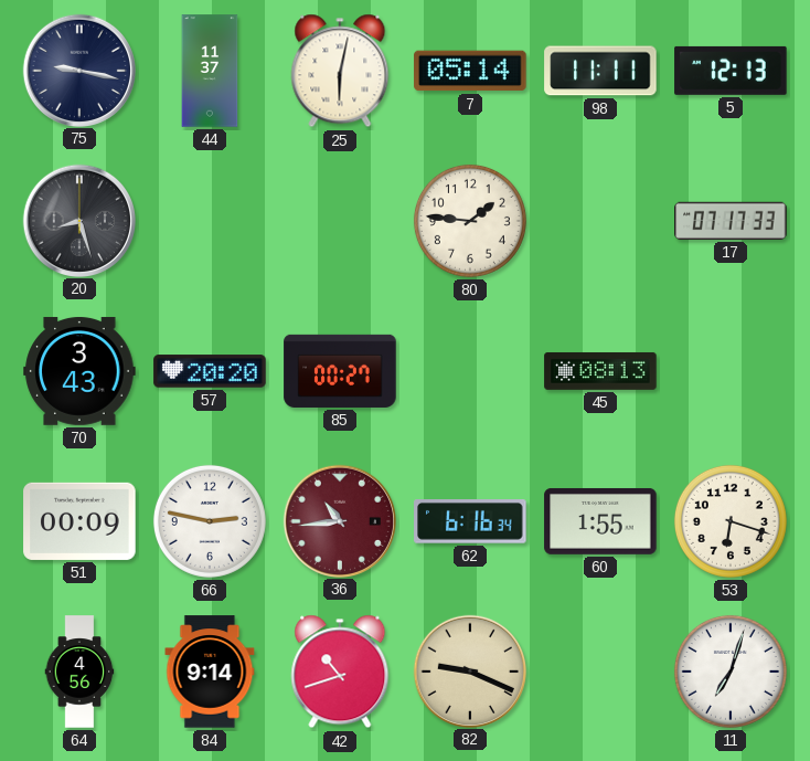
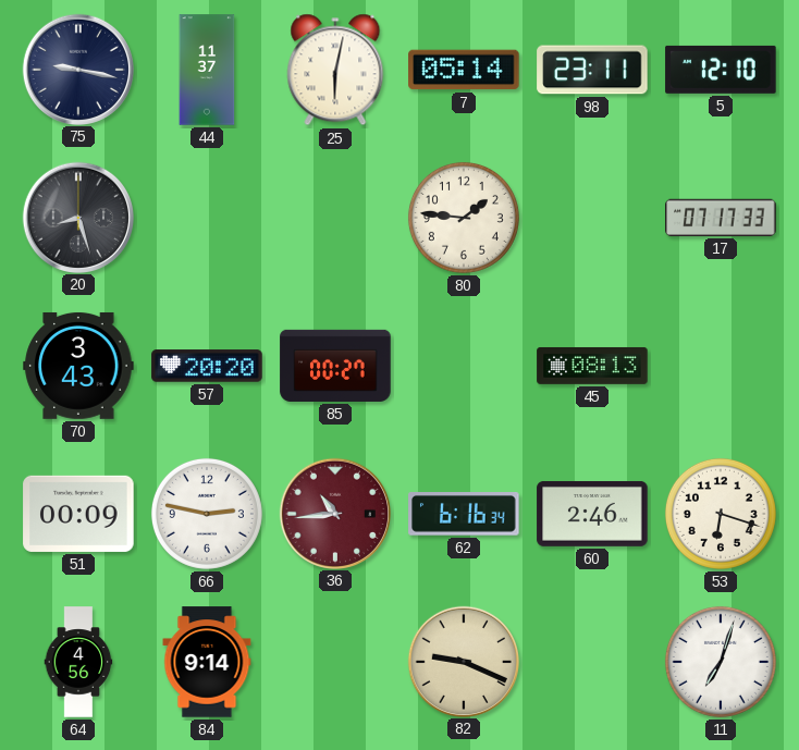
98: 11:11 -> 23:11 (592, 70)
5: 12:13 -> 12:10 (721, 70)
60: 1:55 -> 2:46 (592, 514)
42: 10:42 -> none (340, 672)
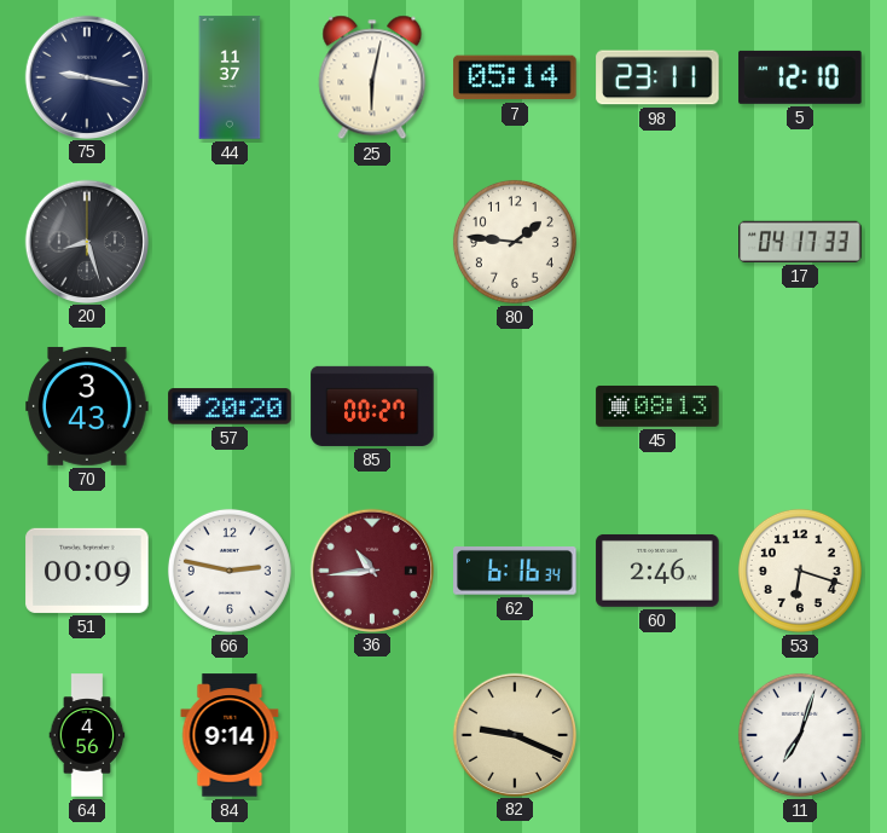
17: 07:17 -> 04:17 (800, 242)
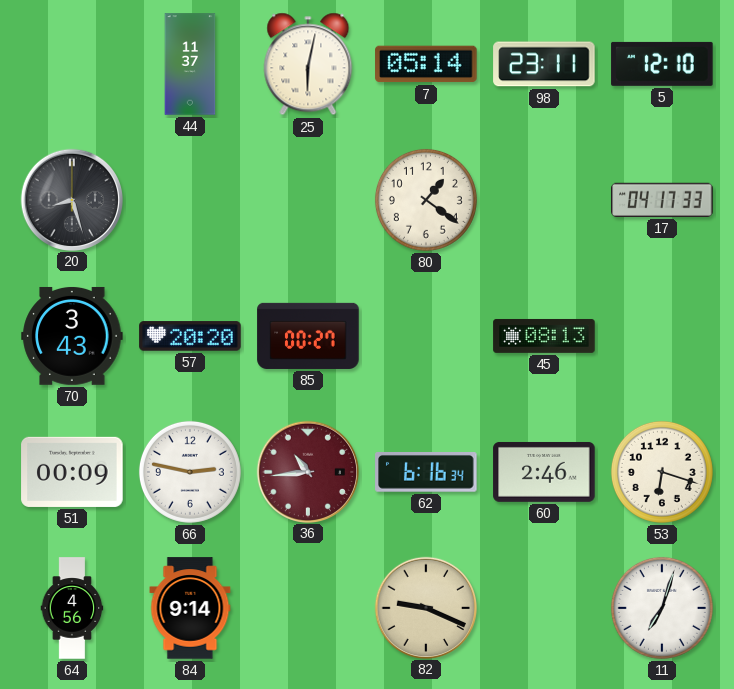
75: 9:17 -> none (86, 76)
80: 1:46 -> 1:21 (426, 200)
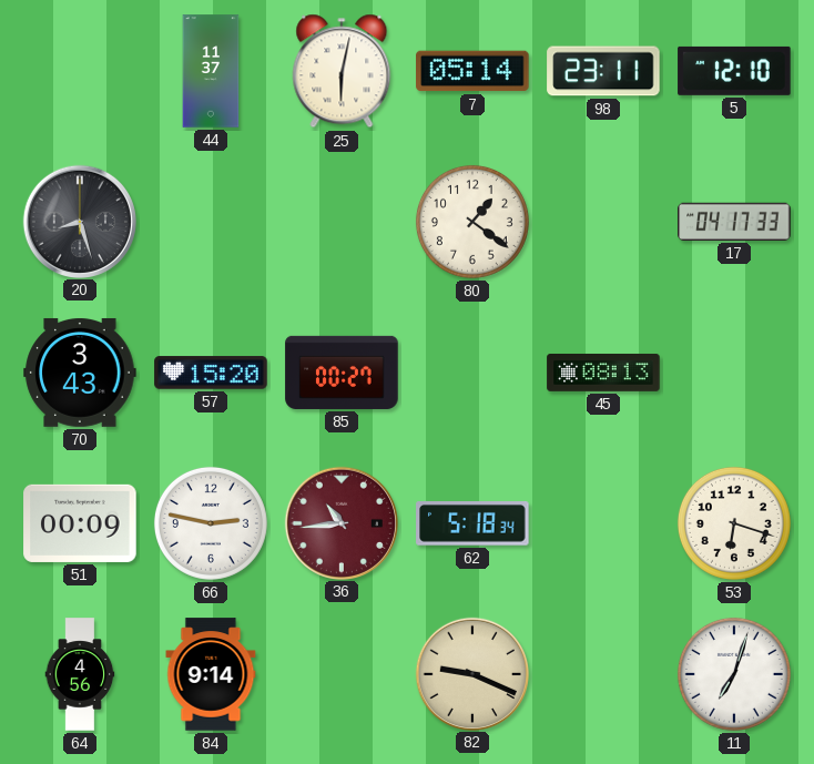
57: 20:20 -> 15:20 (211, 373)
62: 6:16 -> 5:18 (472, 524)
60: 2:46 -> none (544, 472)
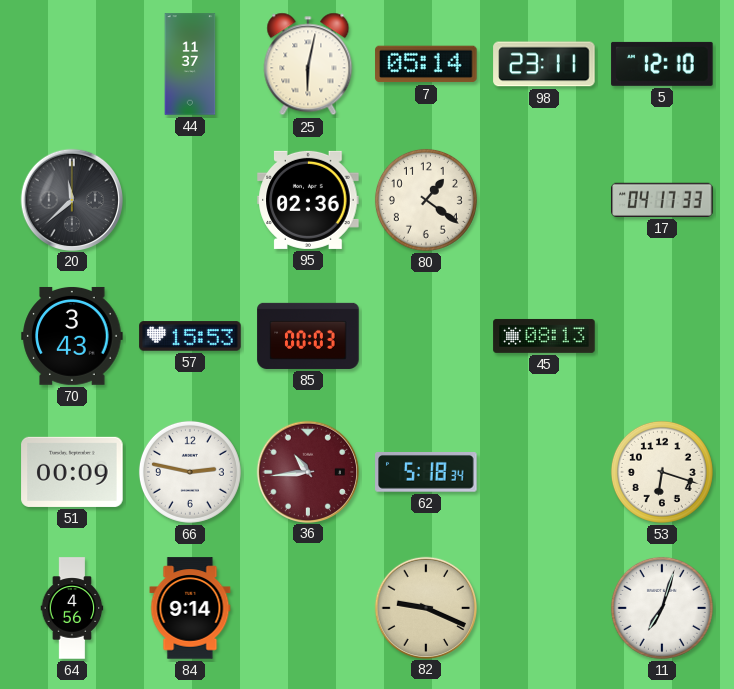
20: 8:27 -> 11:38 (71, 199)
95: none -> 02:36 (308, 200)
57: 15:20 -> 15:53 (190, 336)
85: 00:27 -> 00:03 (308, 336)
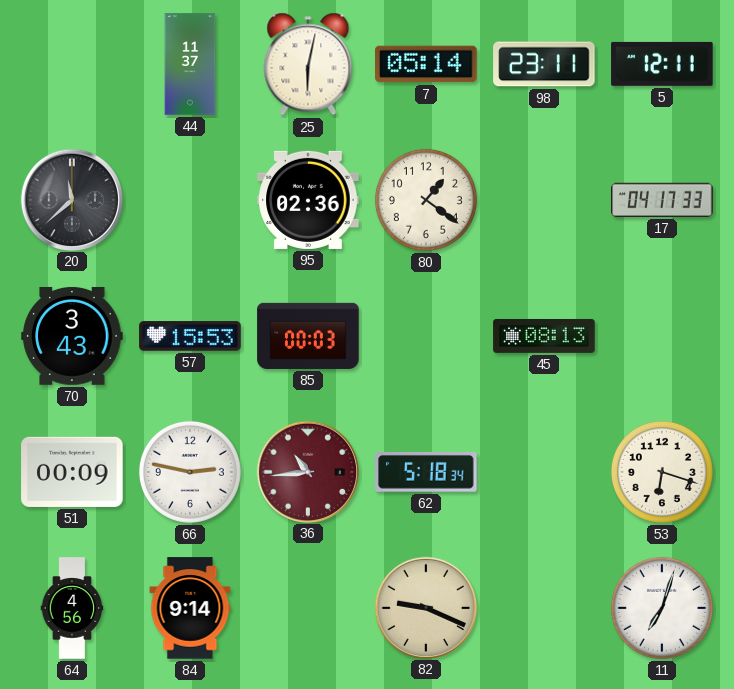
5: 12:10 -> 12:11 (662, 64)
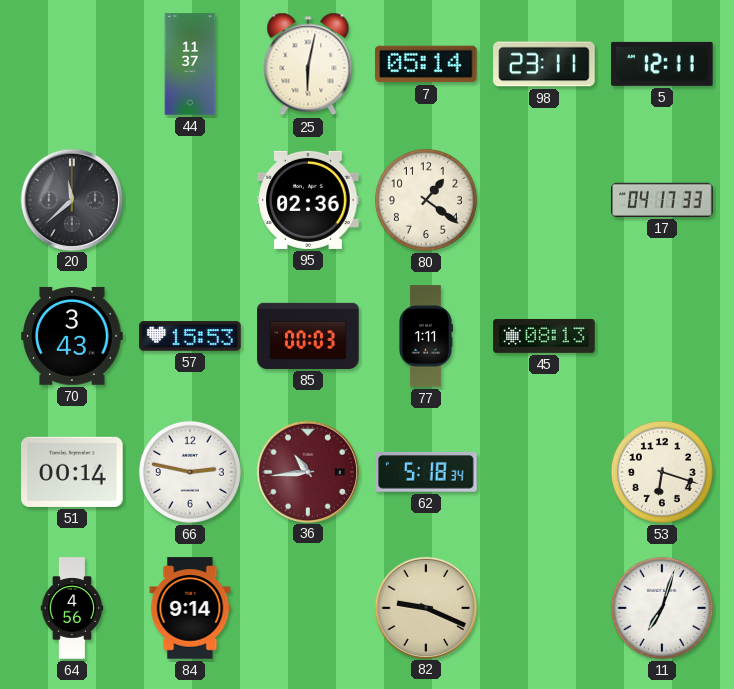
77: none -> 1:11 (426, 336)
51: 00:09 -> 00:14 (72, 472)
